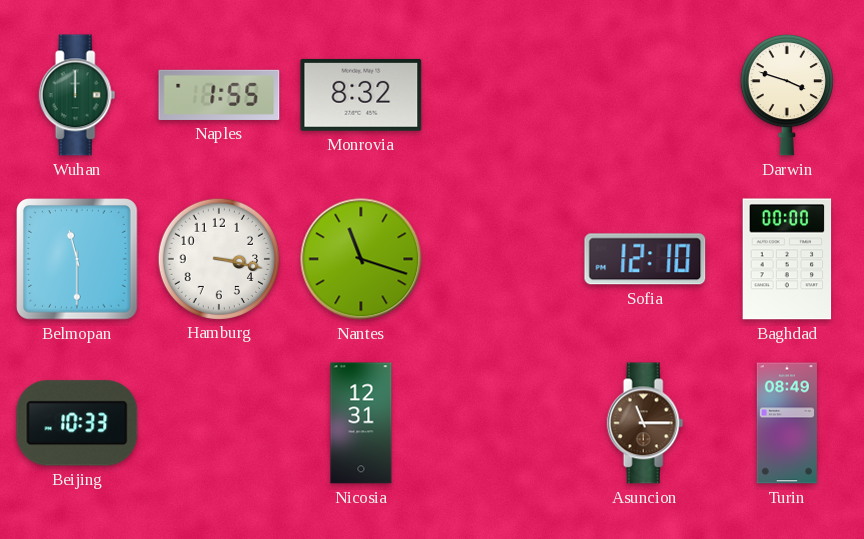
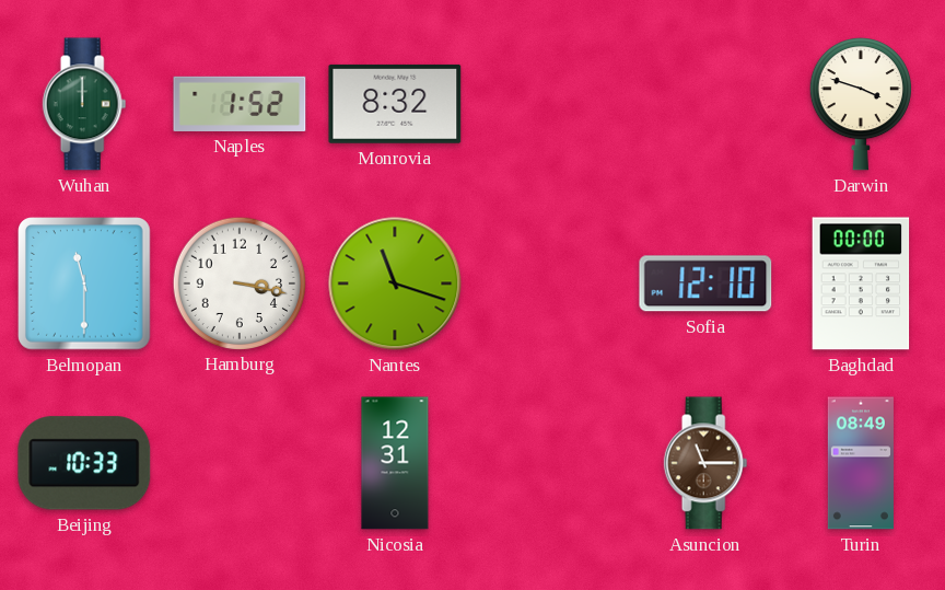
Naples: 1:55 -> 1:52 (240, 104)
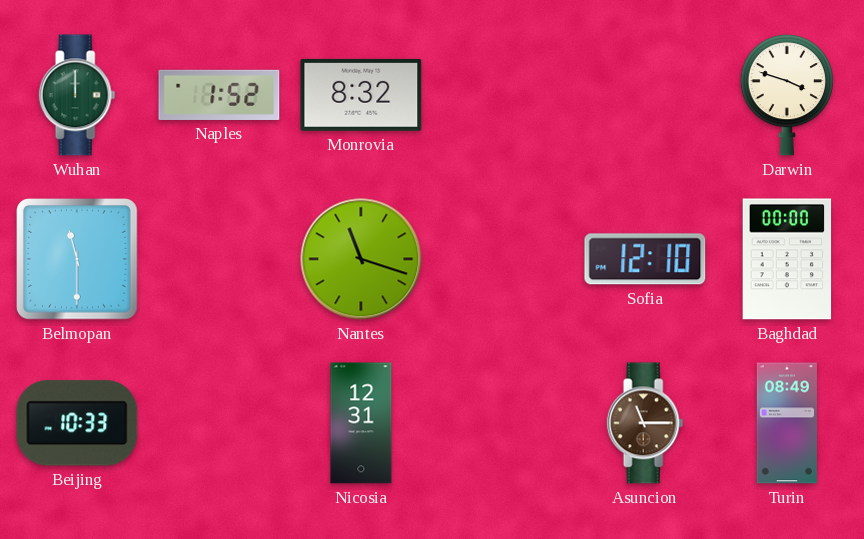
Hamburg: 3:17 -> none (238, 282)
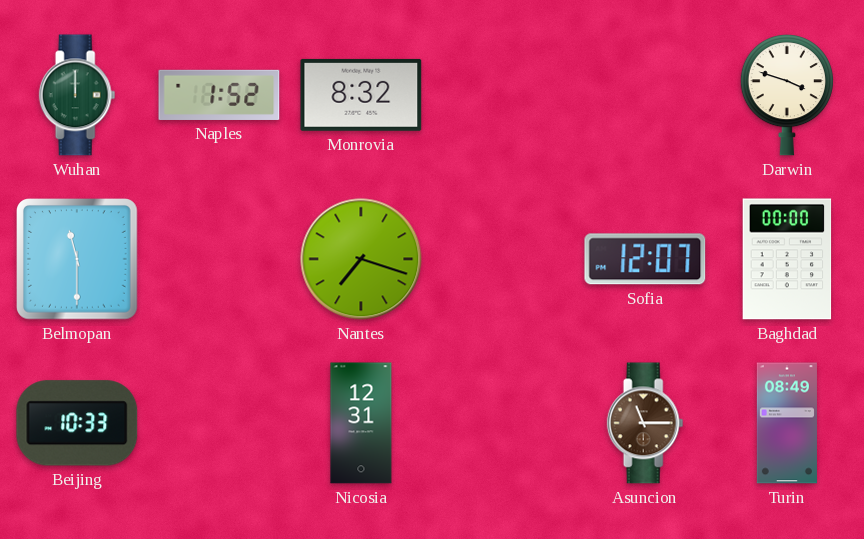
Nantes: 11:18 -> 7:18 (361, 259)
Sofia: 12:10 -> 12:07 (645, 259)
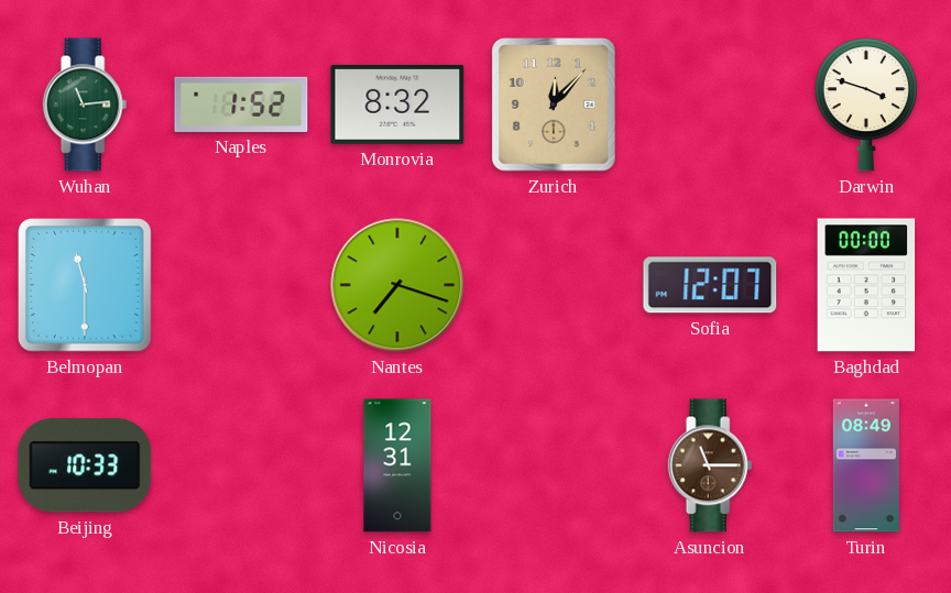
Wuhan: 12:00 -> 11:14 (85, 105)
Zurich: none -> 12:07 (554, 105)
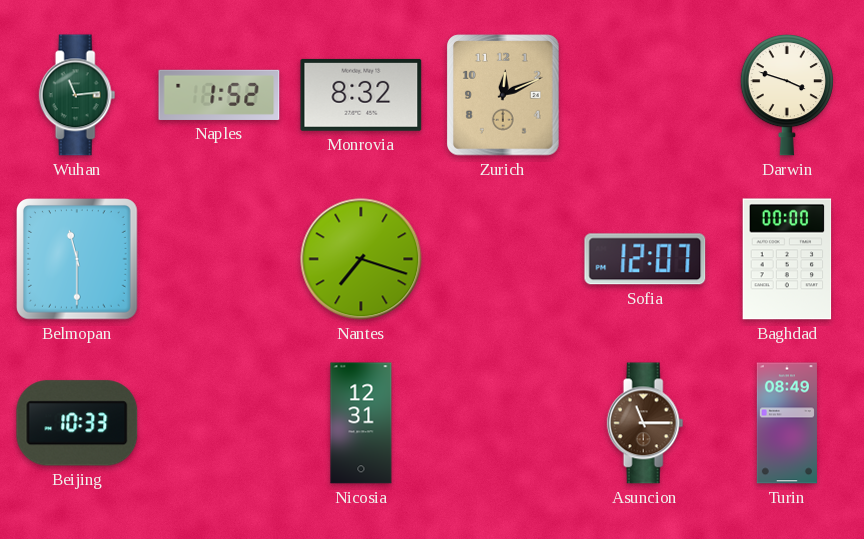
Zurich: 12:07 -> 12:11 (503, 95)
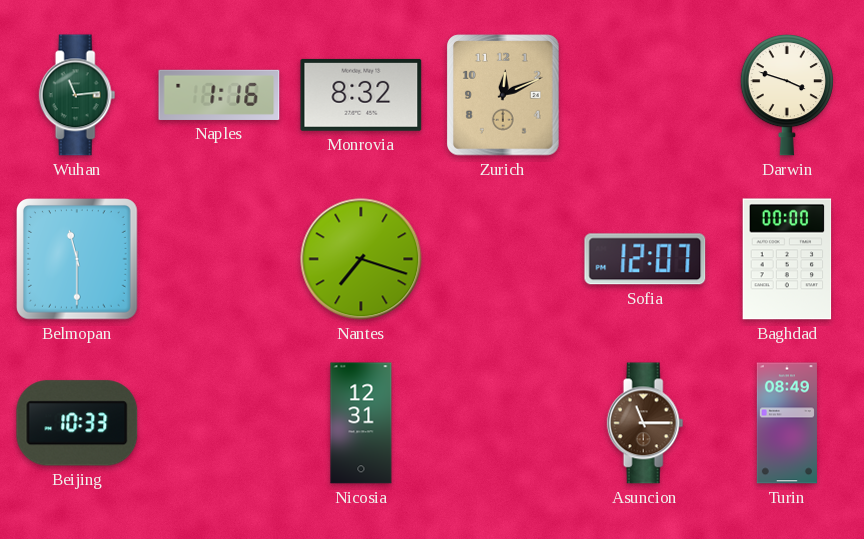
Naples: 1:52 -> 1:16 (219, 95)
